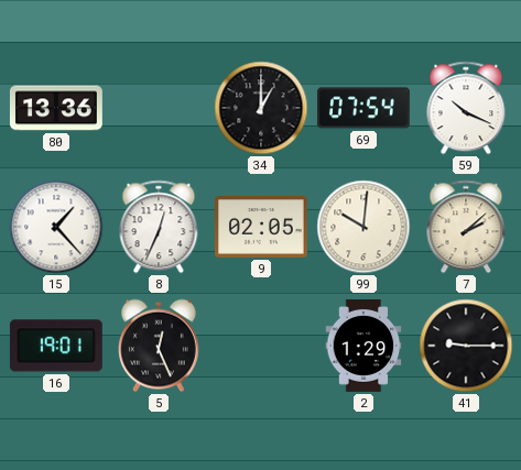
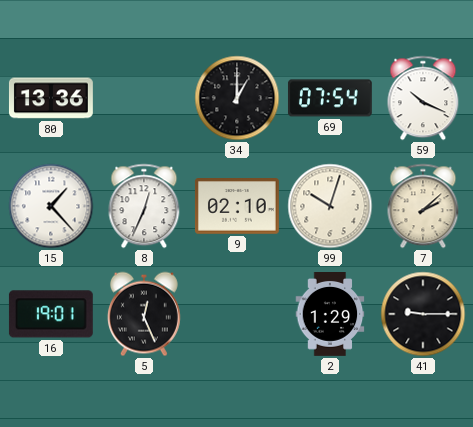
9: 02:05 -> 02:10 (237, 206)
99: 10:01 -> 10:03 (330, 206)
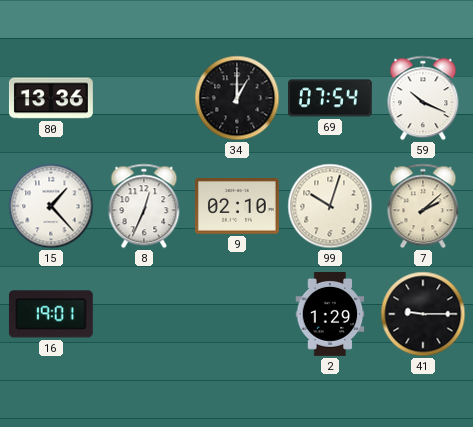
5: 12:26 -> none (144, 314)
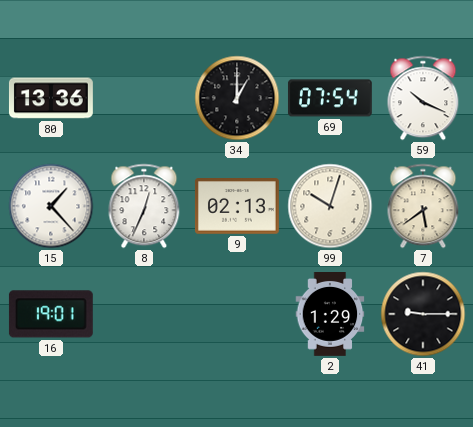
9: 02:10 -> 02:13 (237, 206)
7: 2:08 -> 5:39 (423, 206)
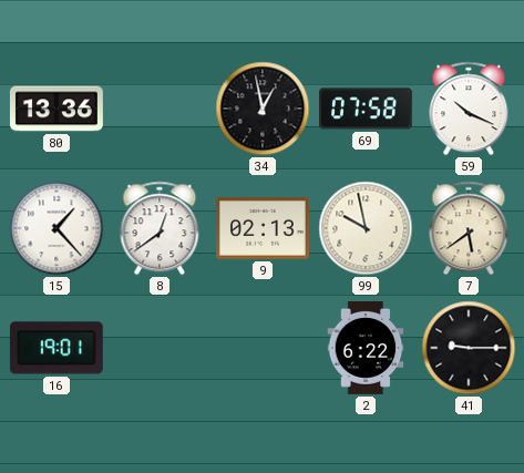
34: 1:00 -> 12:58 (263, 109)
69: 07:54 -> 07:58 (366, 109)
8: 12:34 -> 12:39 (160, 228)
99: 10:03 -> 9:58 (366, 228)
2: 1:29 -> 6:22 (366, 349)
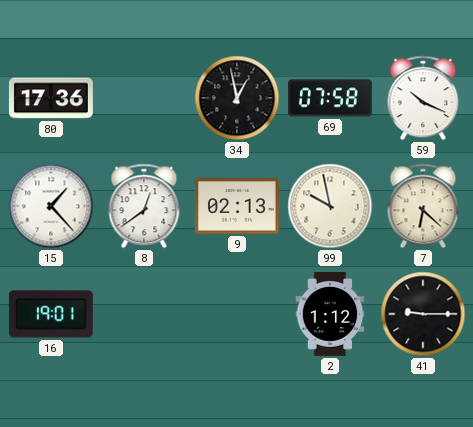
80: 13:36 -> 17:36 (51, 98)
7: 5:39 -> 6:22 (423, 206)
2: 6:22 -> 1:12 (330, 315)
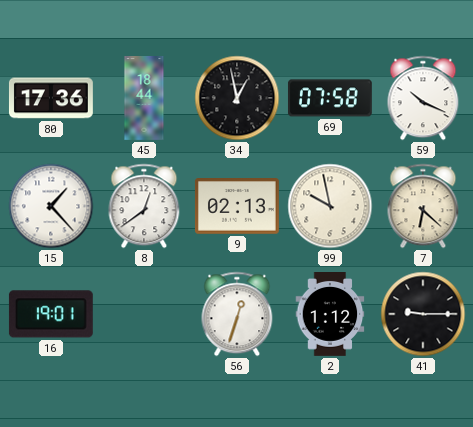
45: none -> 18:44 (144, 99)
56: none -> 12:33 (237, 314)
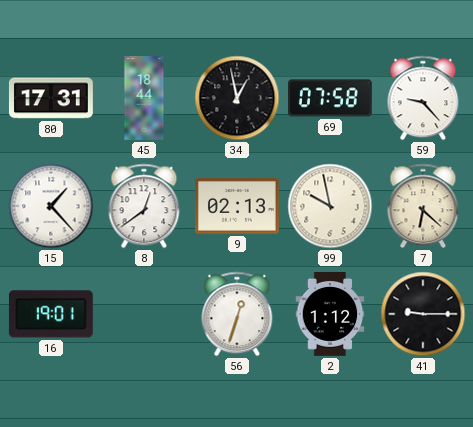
80: 17:36 -> 17:31 (51, 98)
59: 10:19 -> 9:23 (423, 98)
